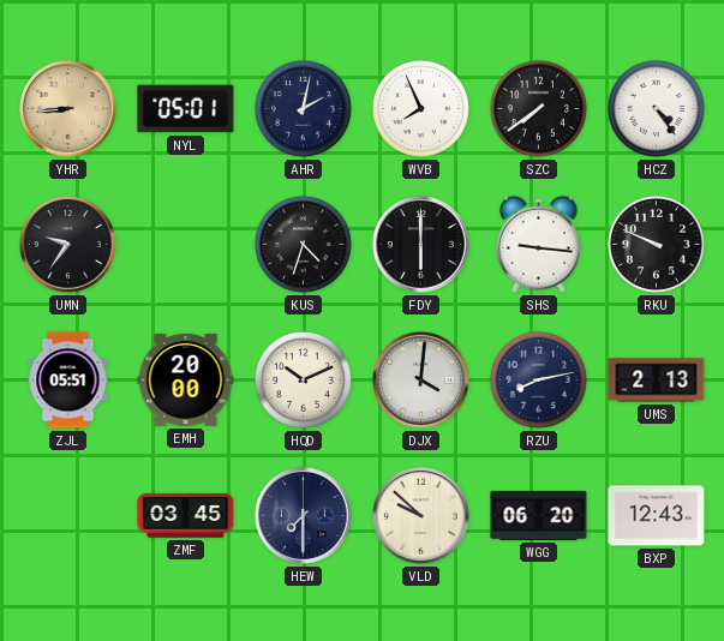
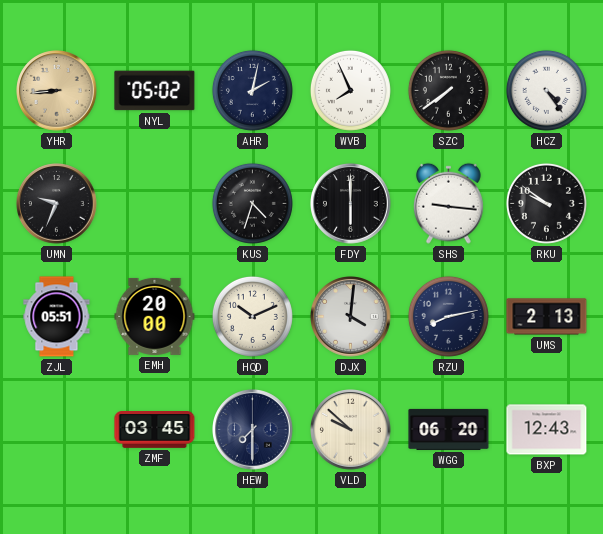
NYL: 05:01 -> 05:02 (155, 91)
UMN: 9:36 -> 9:34 (57, 204)
RKU: 9:49 -> 9:51 (546, 203)
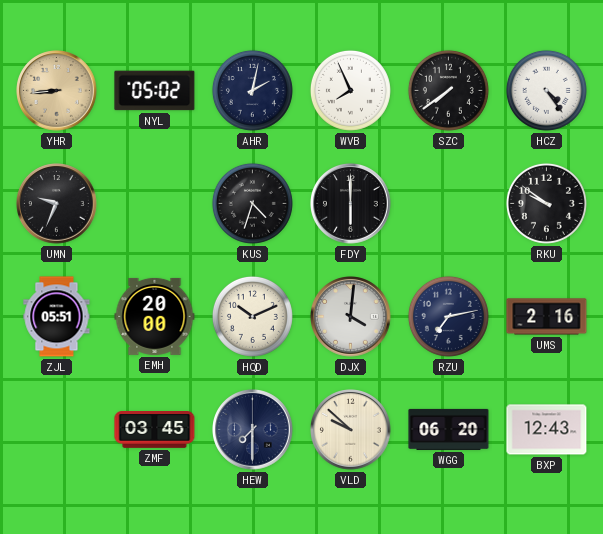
SHS: 9:16 -> none (448, 203)
RZU: 8:13 -> 7:13 (448, 316)
UMS: 2:13 -> 2:16 (547, 317)
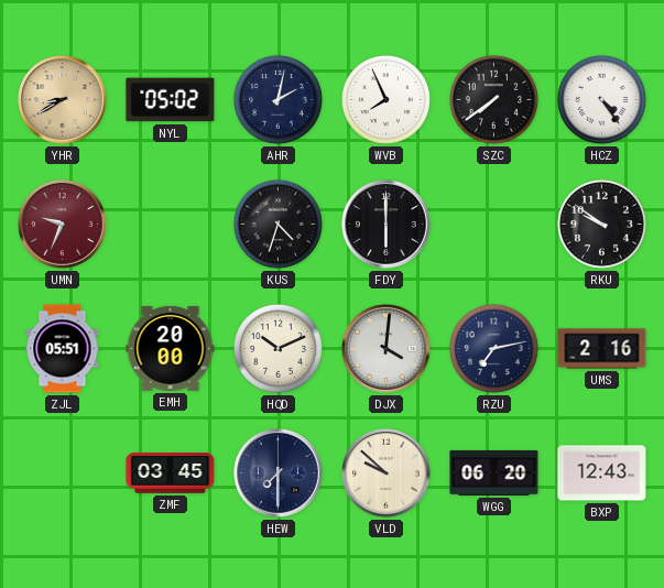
YHR: 8:44 -> 8:40 (63, 100)
UMN dial: black -> burgundy (63, 225)
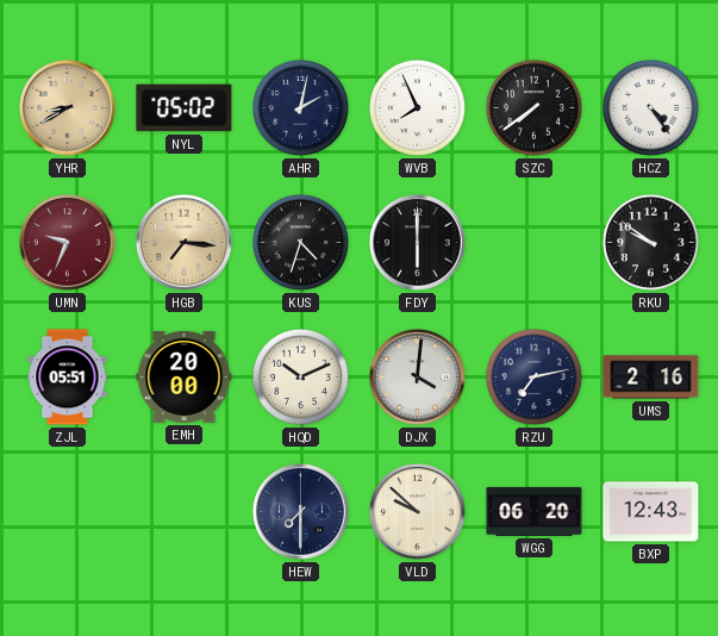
HGB: none -> 7:16 (185, 243)
ZMF: 03:45 -> none (171, 473)
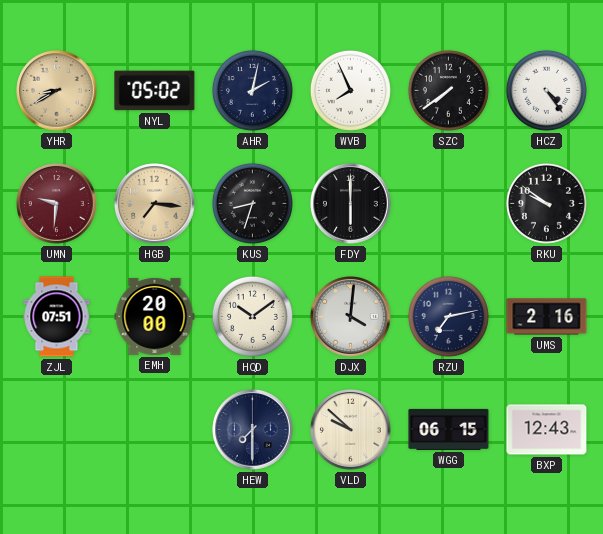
UMN: 9:34 -> 9:31 (57, 204)
KUS: 4:33 -> 8:33 (252, 203)
ZJL: 05:51 -> 07:51 (57, 317)
HQD: 10:11 -> 10:09 (252, 316)
WGG: 06:20 -> 06:15 (449, 429)
